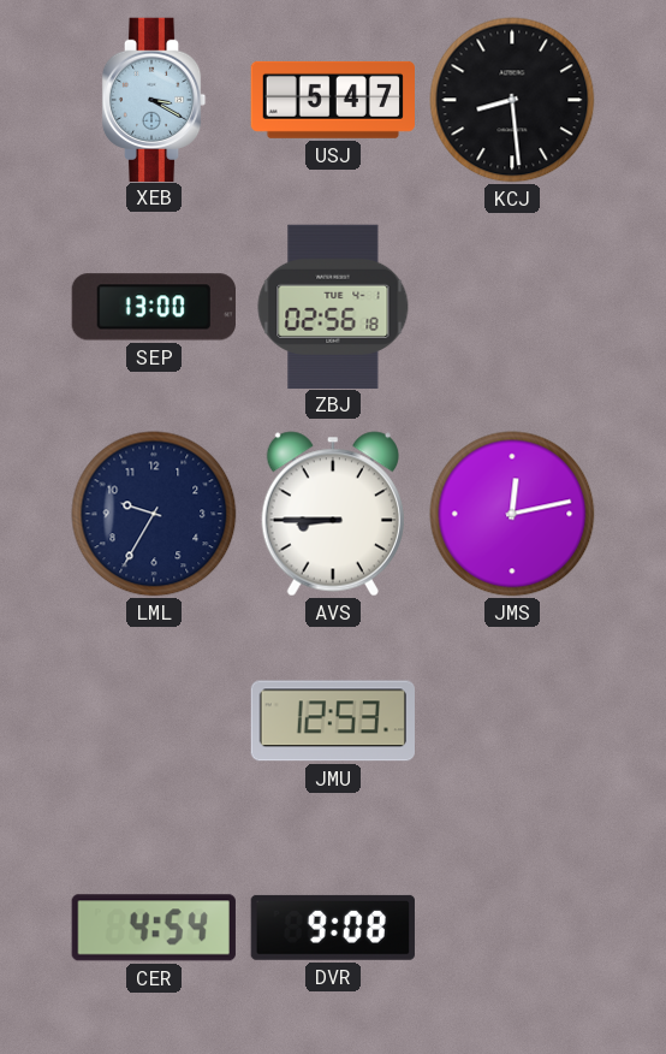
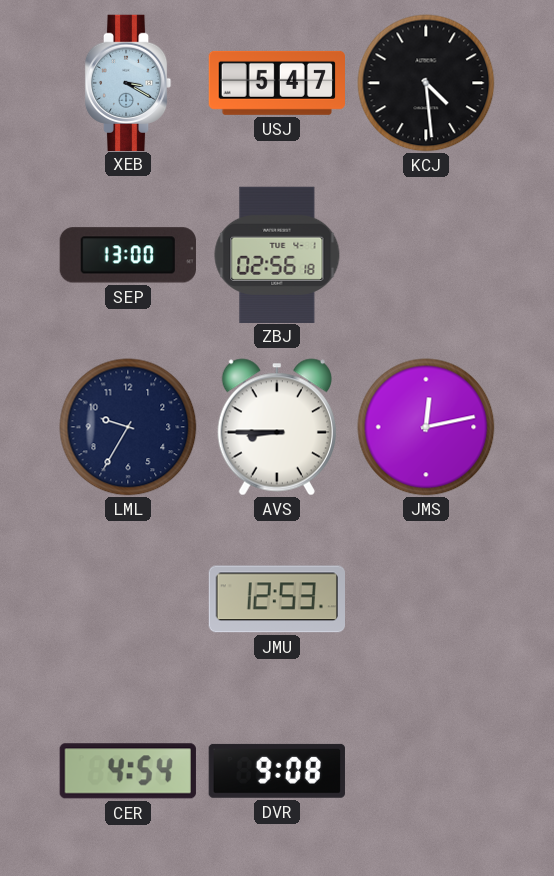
KCJ: 8:29 -> 4:29 (426, 83)
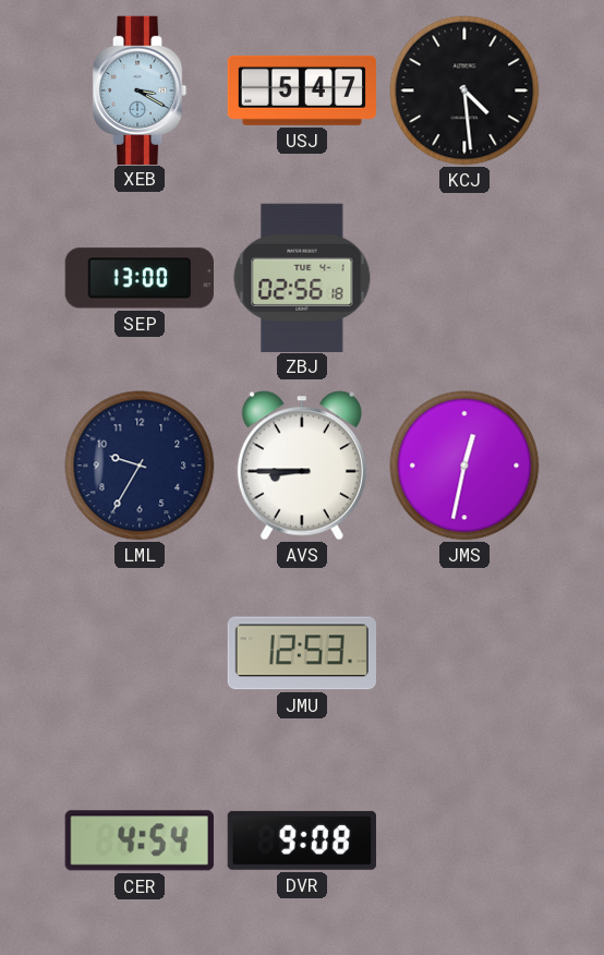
JMS: 12:13 -> 12:32 (464, 466)
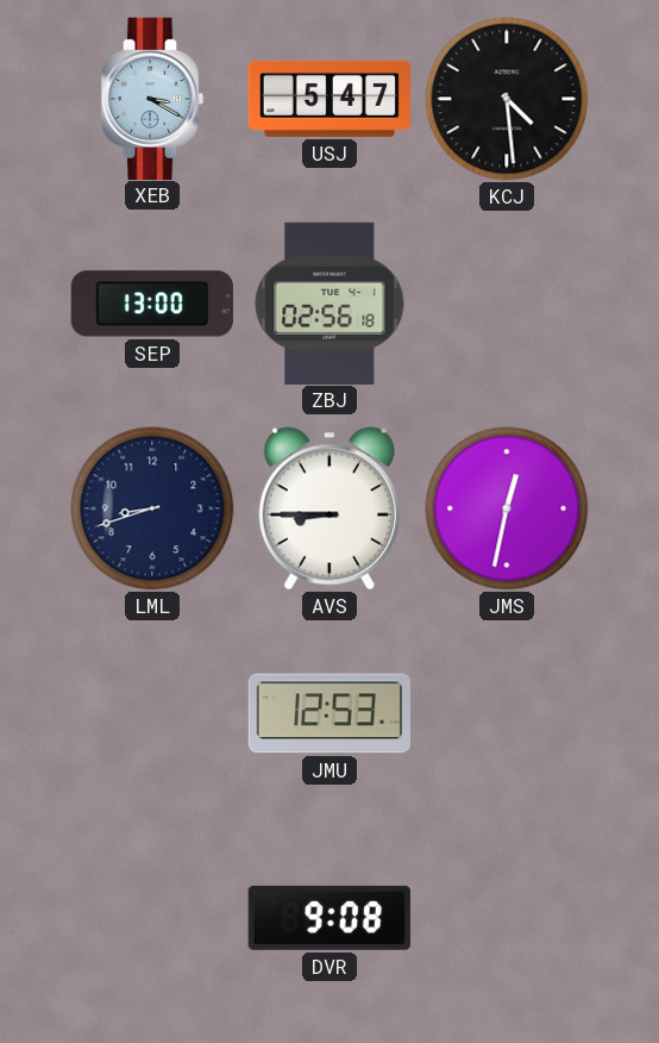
LML: 9:35 -> 8:42 (152, 508)
CER: 4:54 -> none (140, 841)
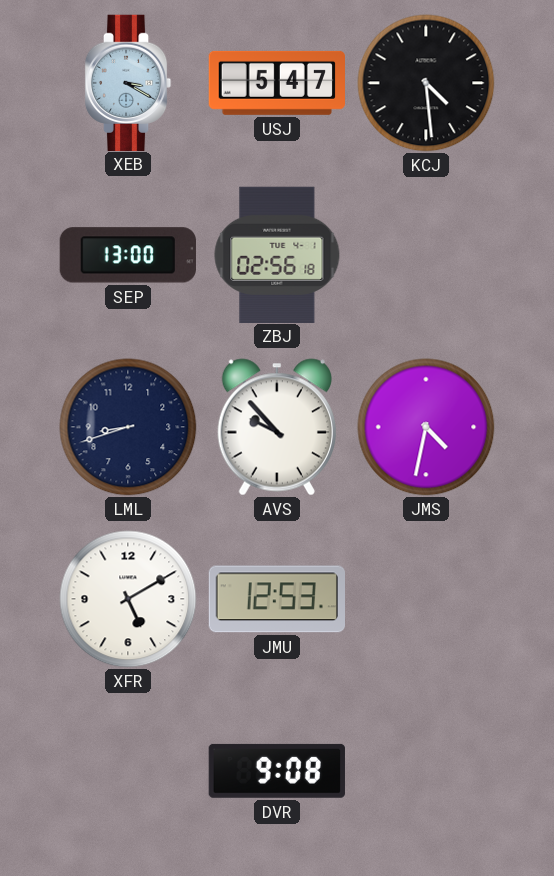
AVS: 8:45 -> 9:53 (277, 427)
JMS: 12:32 -> 4:32 (426, 427)
XFR: none -> 5:10 (128, 599)
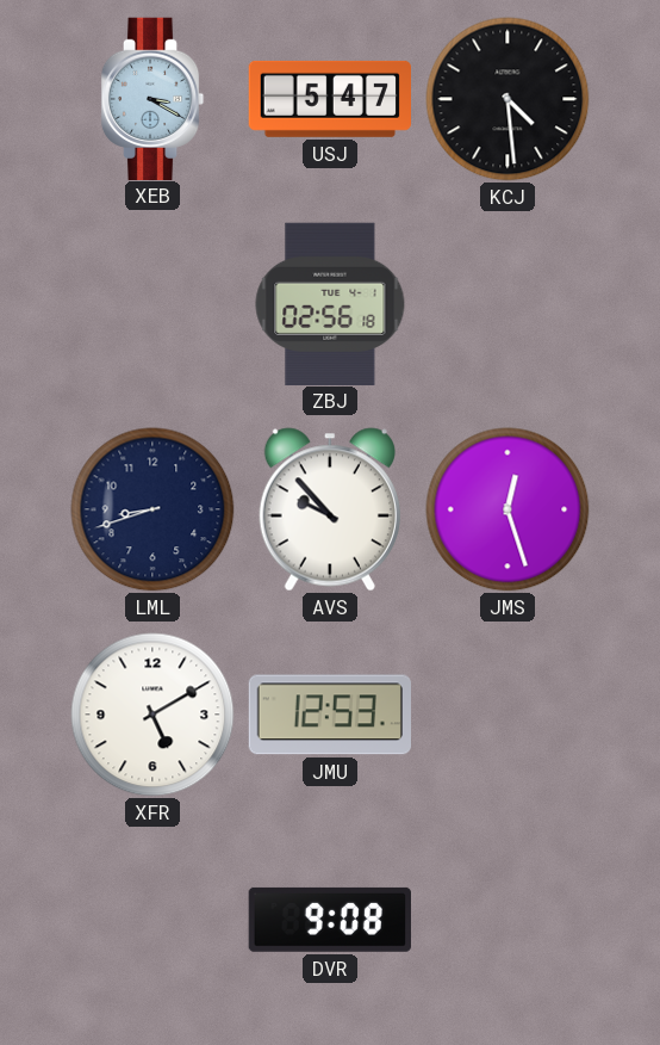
SEP: 13:00 -> none (128, 255)
JMS: 4:32 -> 12:27 (508, 509)
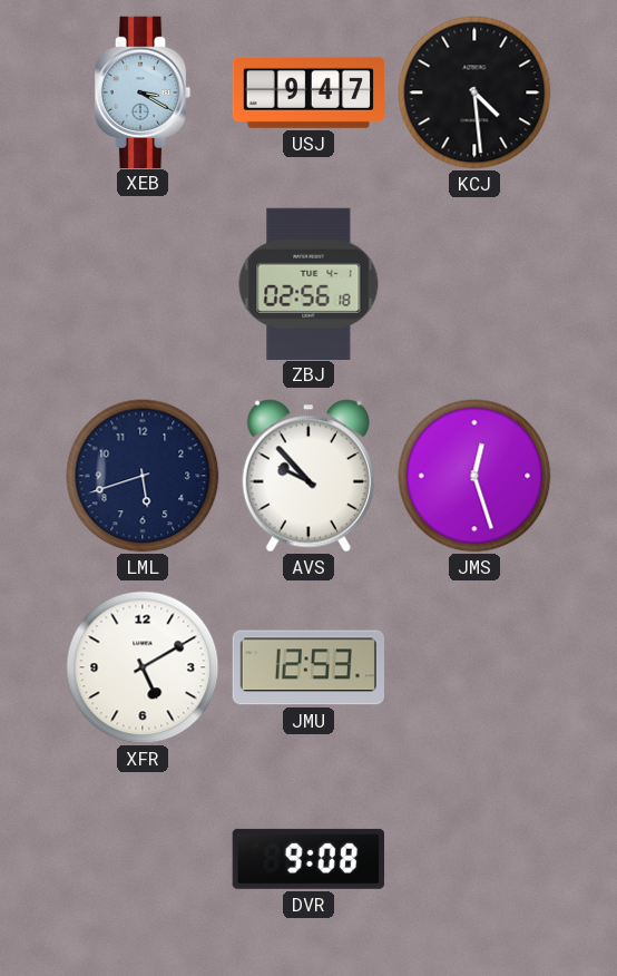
USJ: 5:47 -> 9:47 (307, 92)
LML: 8:42 -> 5:42 (143, 476)
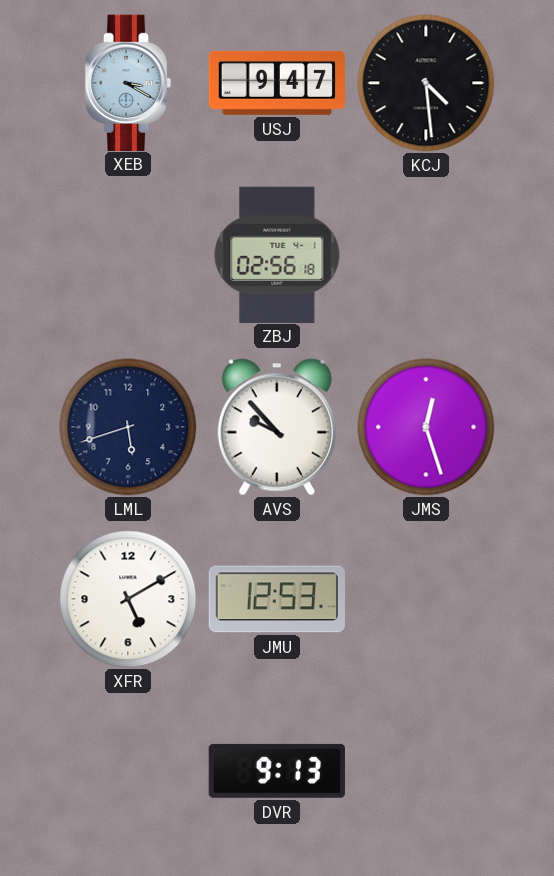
DVR: 9:08 -> 9:13 (277, 771)
